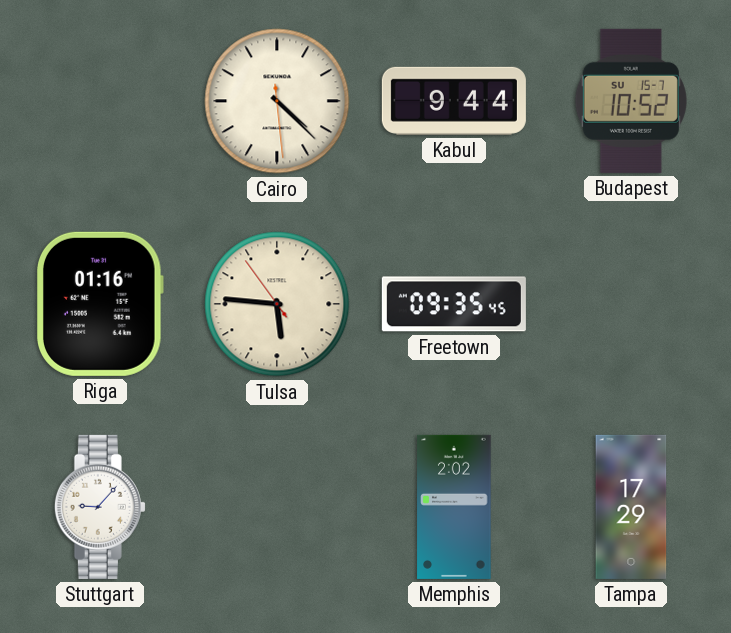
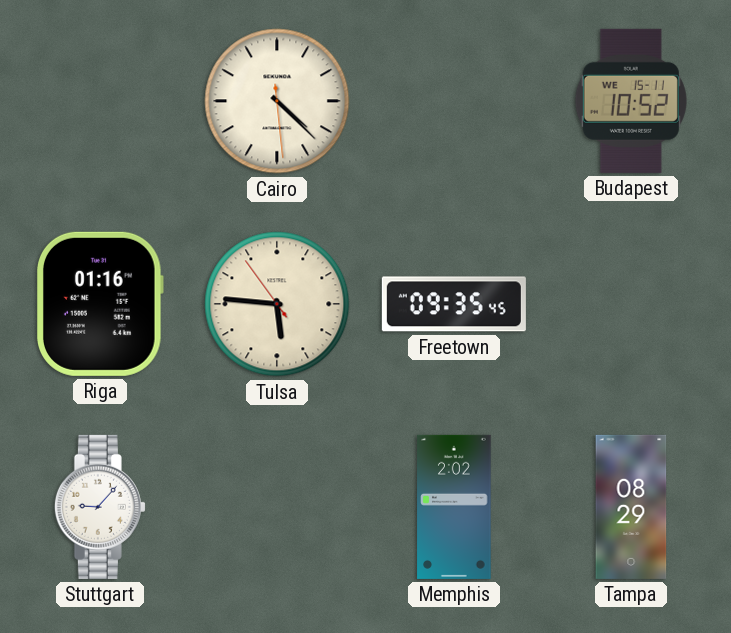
Kabul: 9:44 -> none (454, 101)
Budapest date: SU 15-7 -> WE 15-11 (631, 101)
Tampa: 17:29 -> 08:29 (631, 507)
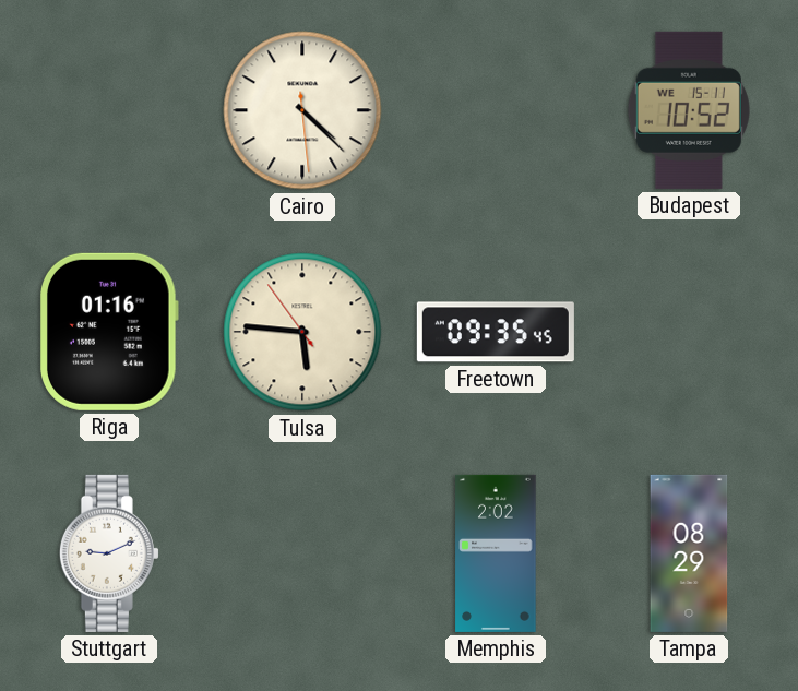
Stuttgart: 9:07 -> 9:11 (109, 553)
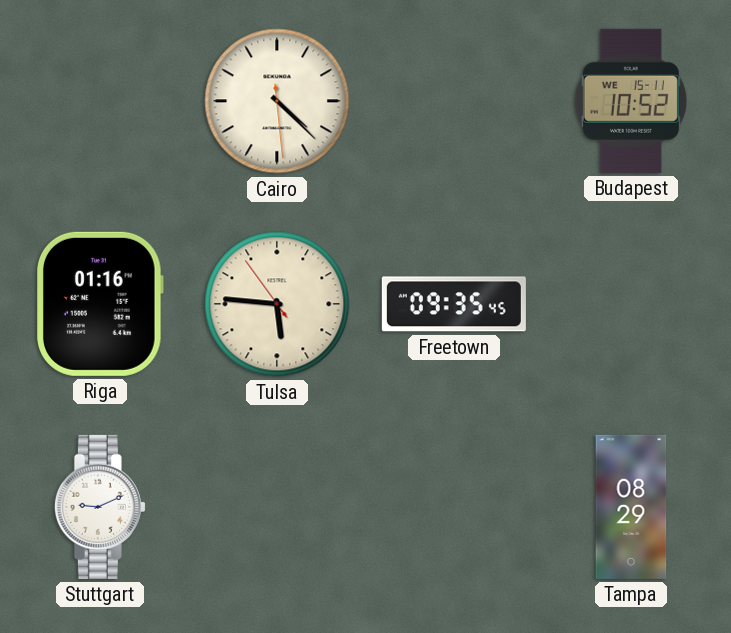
Memphis: 2:02 -> none (496, 553)
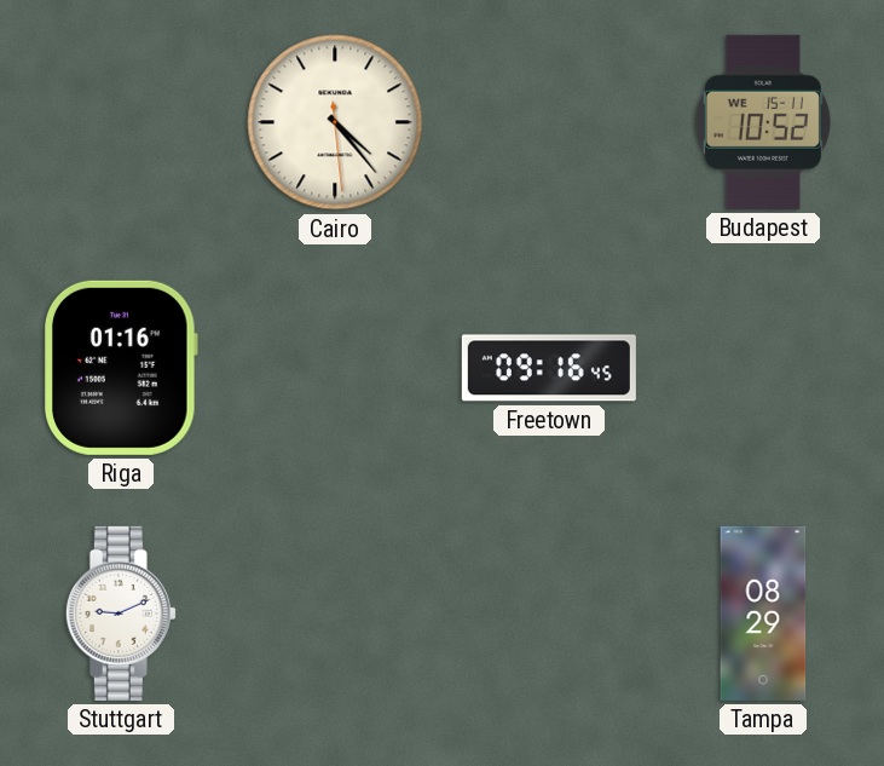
Cairo: 4:22 -> 4:23 (335, 122)
Tulsa: 5:45 -> none (277, 304)
Freetown: 09:35 -> 09:16 (549, 368)
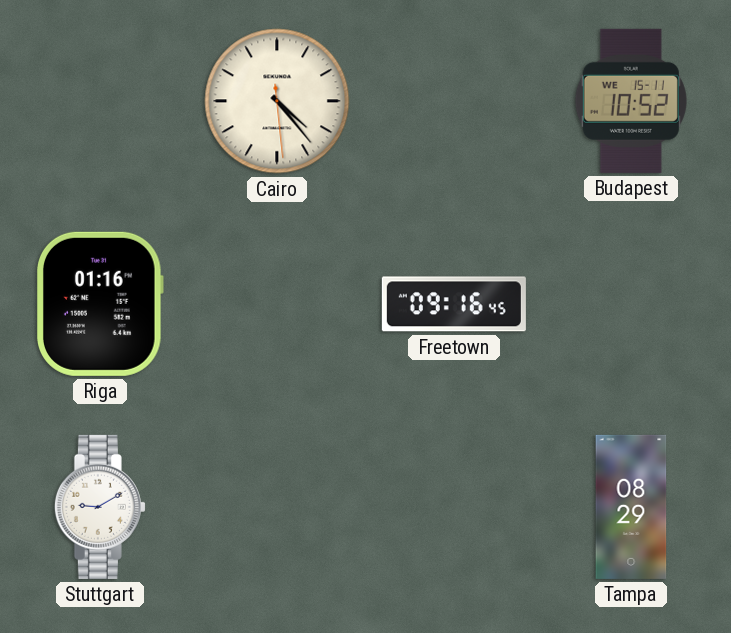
Stuttgart: 9:11 -> 9:10 (100, 507)
